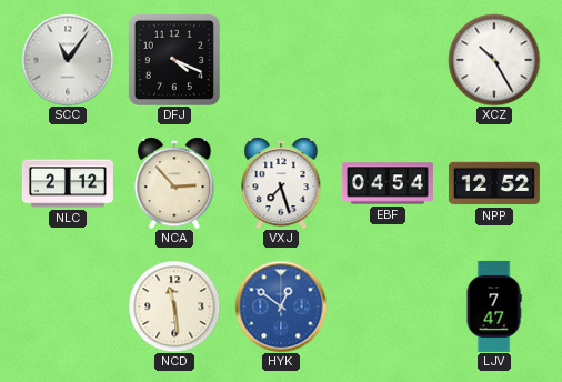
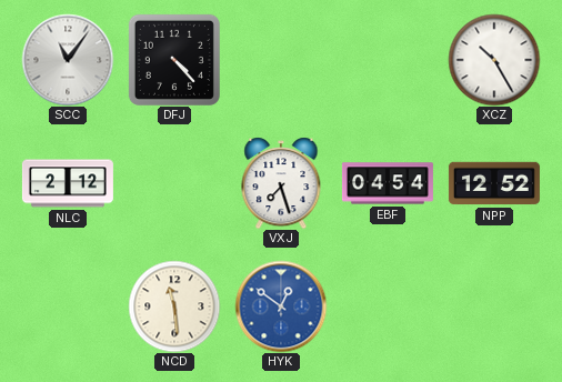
DFJ: 4:19 -> 4:23 (174, 60)
NCA: 2:53 -> none (174, 183)
LJV: 7:47 -> none (494, 306)
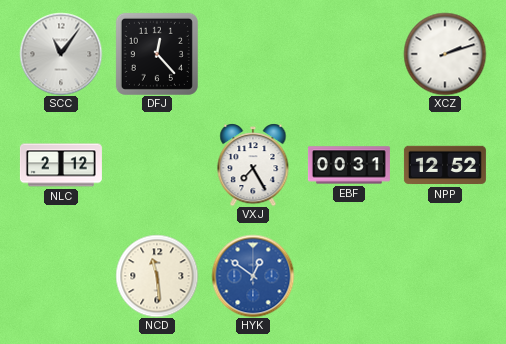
DFJ: 4:23 -> 12:23 (157, 54)
XCZ: 10:25 -> 2:12 (445, 54)
VXJ: 7:27 -> 7:25 (253, 165)
EBF: 04:54 -> 00:31 (349, 165)
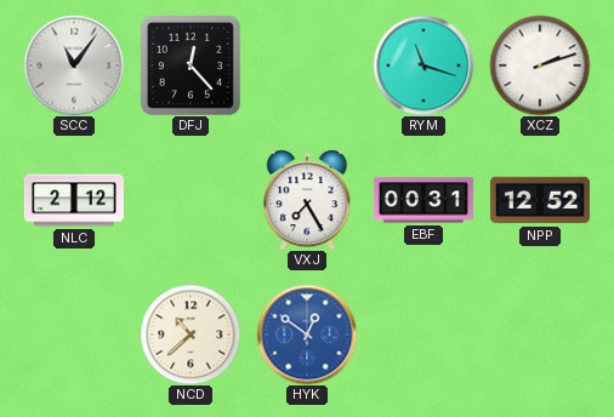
RYM: none -> 11:18 (423, 65)
NCD: 11:29 -> 10:38 (191, 335)
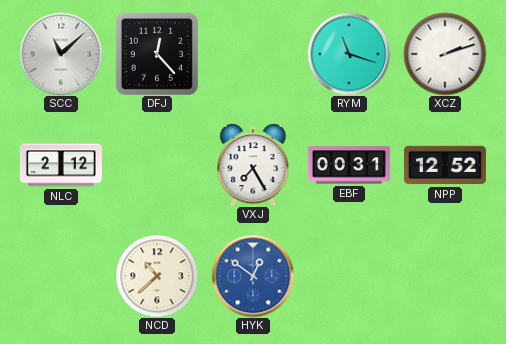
SCC: 11:06 -> 11:08 (61, 54)
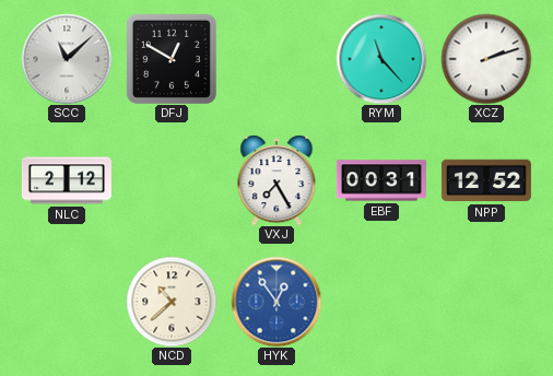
DFJ: 12:23 -> 12:50 (172, 59)
RYM: 11:18 -> 11:23 (381, 59)
HYK: 12:51 -> 12:54 (276, 302)
